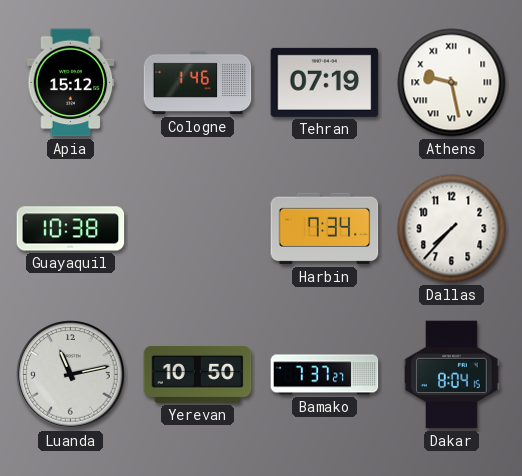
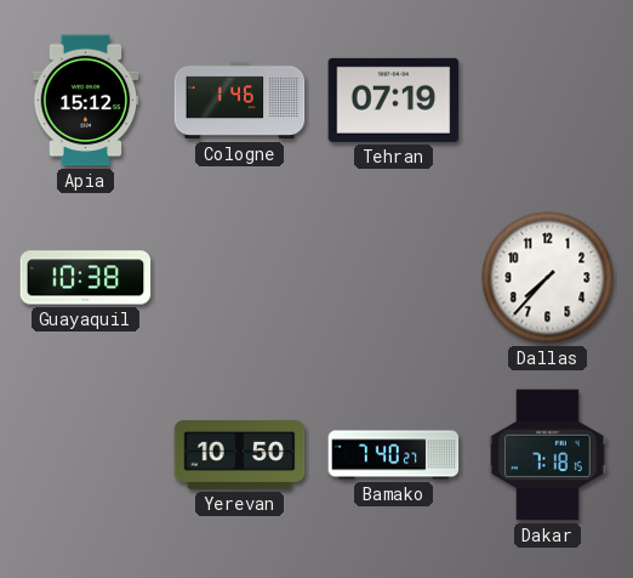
Athens: 9:28 -> none (452, 83)
Harbin: 7:34 -> none (325, 229)
Luanda: 11:13 -> none (71, 375)
Bamako: 7:37 -> 7:40 (394, 455)
Dakar: 8:04 -> 7:18 (548, 455)
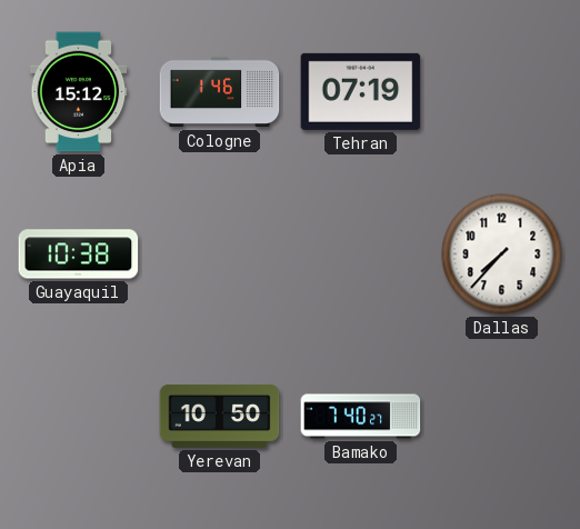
Dakar: 7:18 -> none (548, 455)
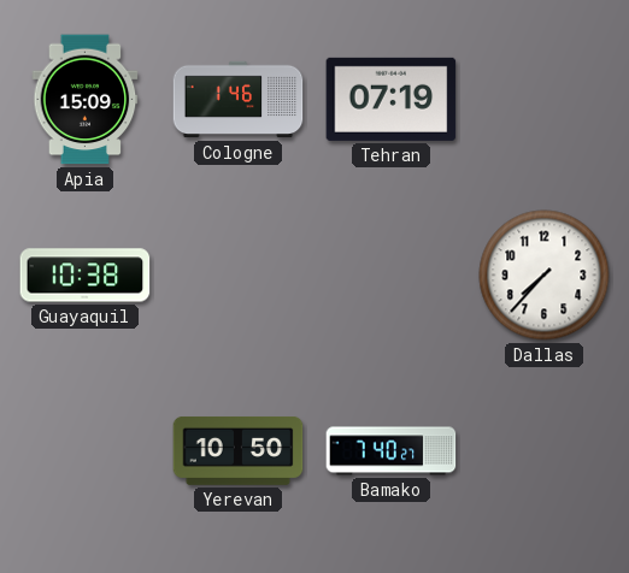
Apia: 15:12 -> 15:09 (86, 100)
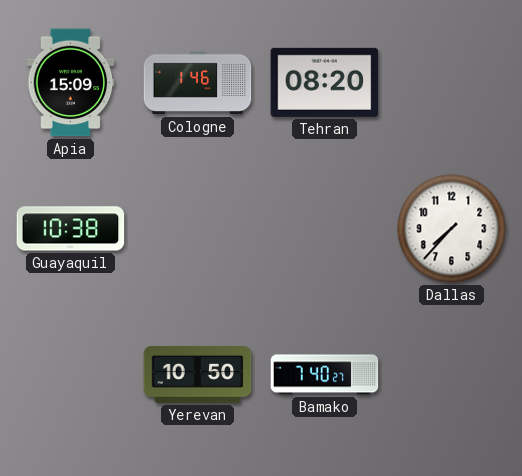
Tehran: 07:19 -> 08:20 (325, 82)
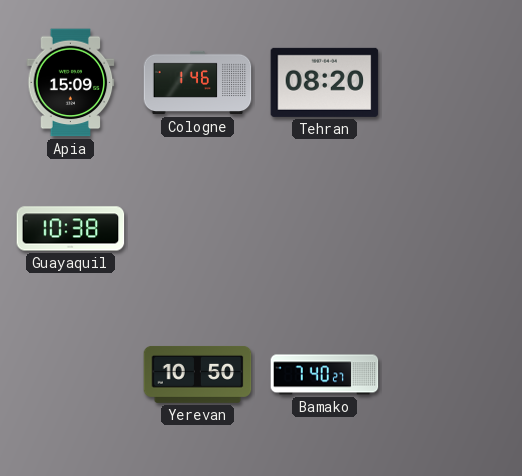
Dallas: 7:37 -> none (452, 229)
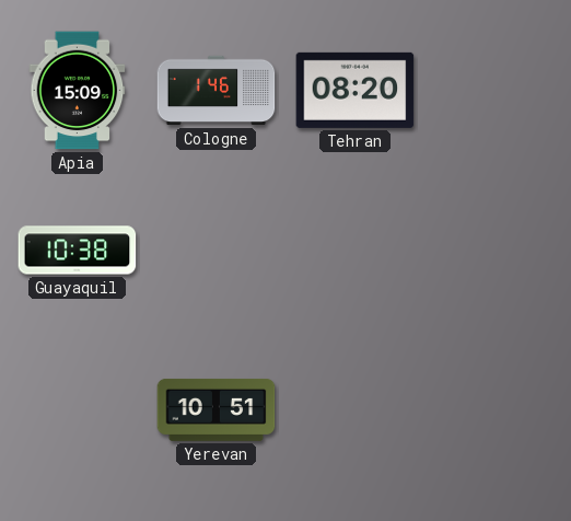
Yerevan: 10:50 -> 10:51 (217, 409)
Bamako: 7:40 -> none (325, 375)
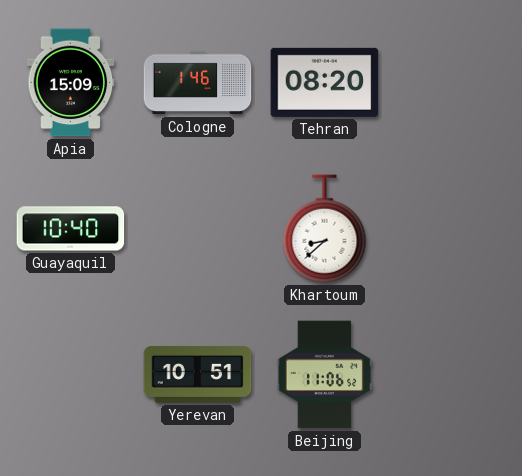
Guayaquil: 10:38 -> 10:40 (71, 229)
Khartoum: none -> 8:38 (325, 229)
Beijing: none -> 11:06 (325, 375)
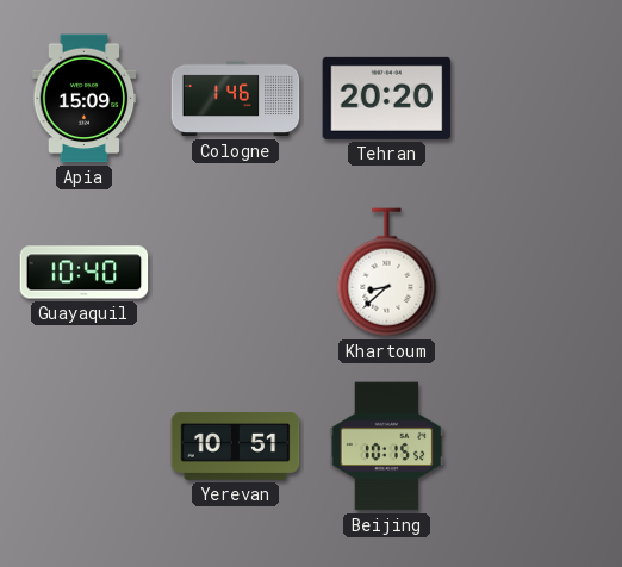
Tehran: 08:20 -> 20:20 (387, 98)
Beijing: 11:06 -> 10:15 (387, 447)
